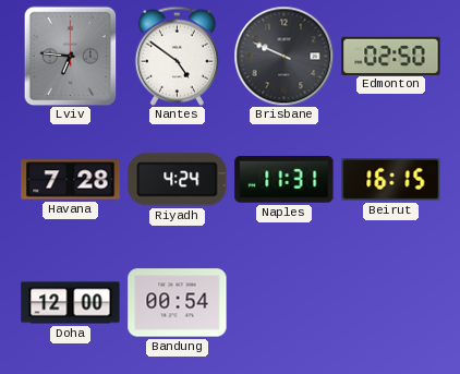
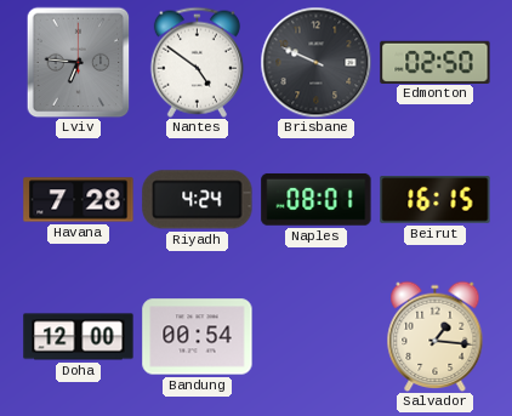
Naples: 11:31 -> 08:01 (317, 200)
Salvador: none -> 1:16 (436, 336)
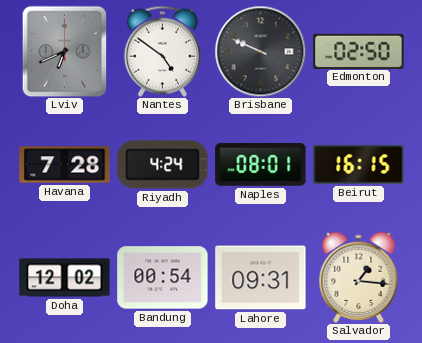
Lviv: 6:46 -> 6:41 (65, 51)
Doha: 12:00 -> 12:02 (65, 278)
Lahore: none -> 09:31 (261, 278)
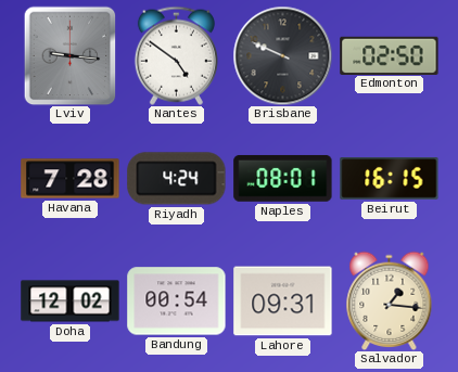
Lviv: 6:41 -> 9:16 (71, 55)
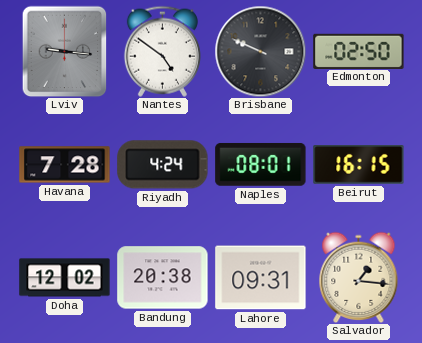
Bandung: 00:54 -> 20:38 (163, 278)
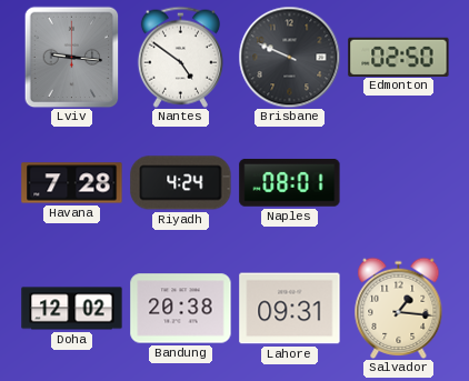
Beirut: 16:15 -> none (359, 165)
